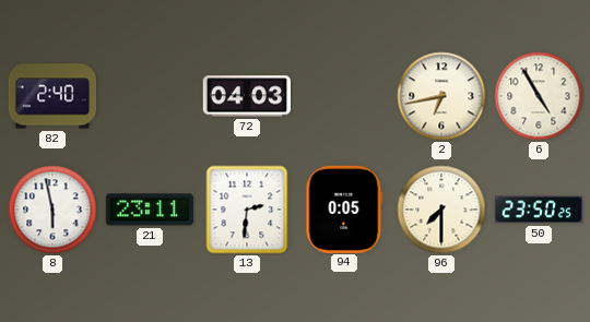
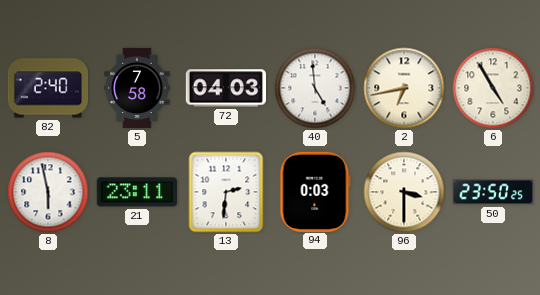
5: none -> 7:58 (137, 88)
40: none -> 4:59 (315, 88)
94: 0:05 -> 0:03 (315, 191)
96: 7:30 -> 3:30 (404, 192)
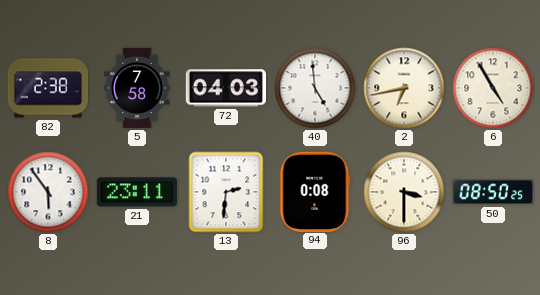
82: 2:40 -> 2:38 (48, 88)
8: 5:58 -> 5:54 (48, 192)
94: 0:03 -> 0:08 (315, 191)
50: 23:50 -> 08:50 (493, 192)
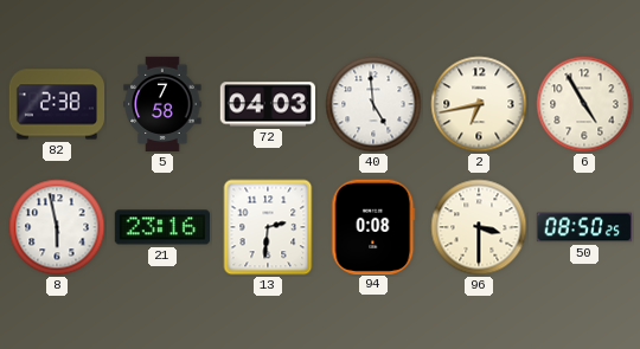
8: 5:54 -> 5:58 (57, 227)
21: 23:11 -> 23:16 (161, 227)
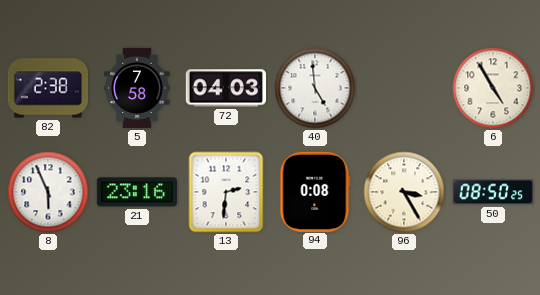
2: 6:43 -> none (479, 104)
8: 5:58 -> 5:56 (48, 192)
96: 3:30 -> 3:25 (404, 192)
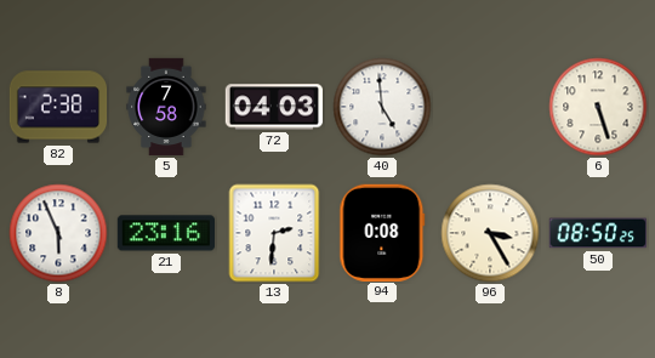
6: 4:55 -> 5:27 (598, 107)
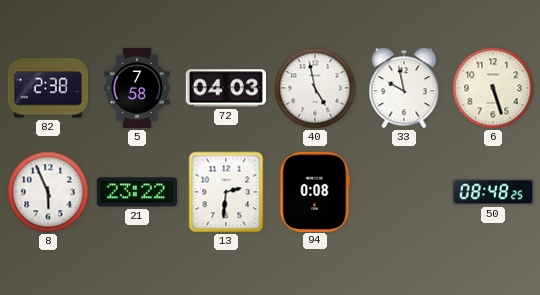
40: 4:59 -> 4:58 (315, 88)
33: none -> 9:58 (404, 88)
21: 23:16 -> 23:22 (136, 192)
96: 3:25 -> none (490, 233)
50: 08:50 -> 08:48 (493, 192)
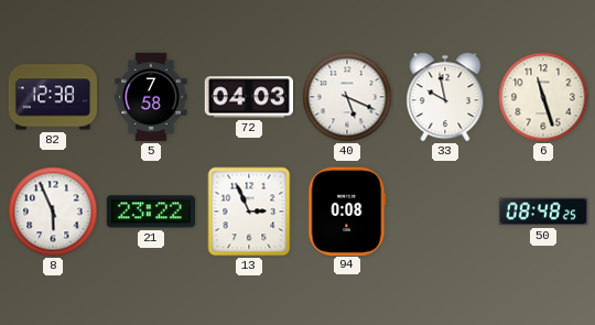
82: 2:38 -> 12:38 (53, 97)
40: 4:58 -> 5:19 (347, 97)
6: 5:27 -> 11:27 (543, 97)
13: 2:31 -> 2:56 (249, 212)
